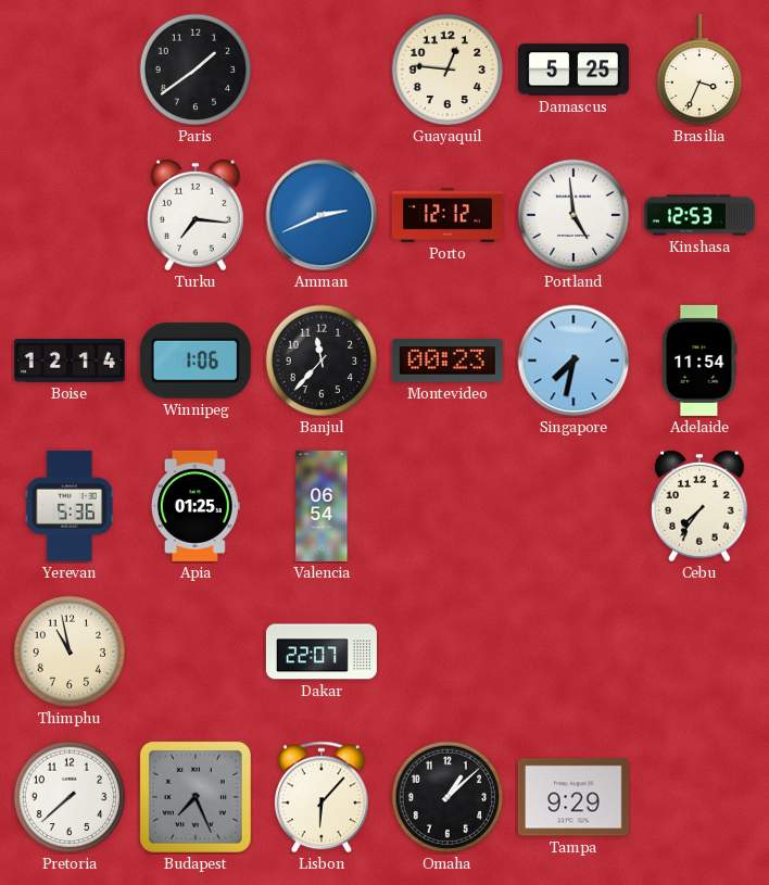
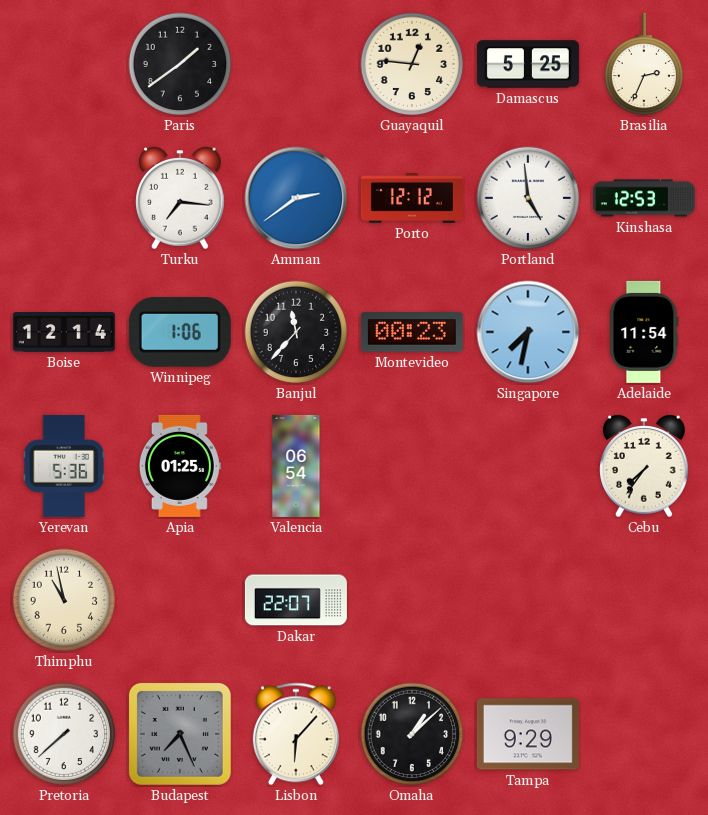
Brasilia: 3:34 -> 2:34 (643, 64)
Amman: 2:41 -> 2:39 (296, 198)
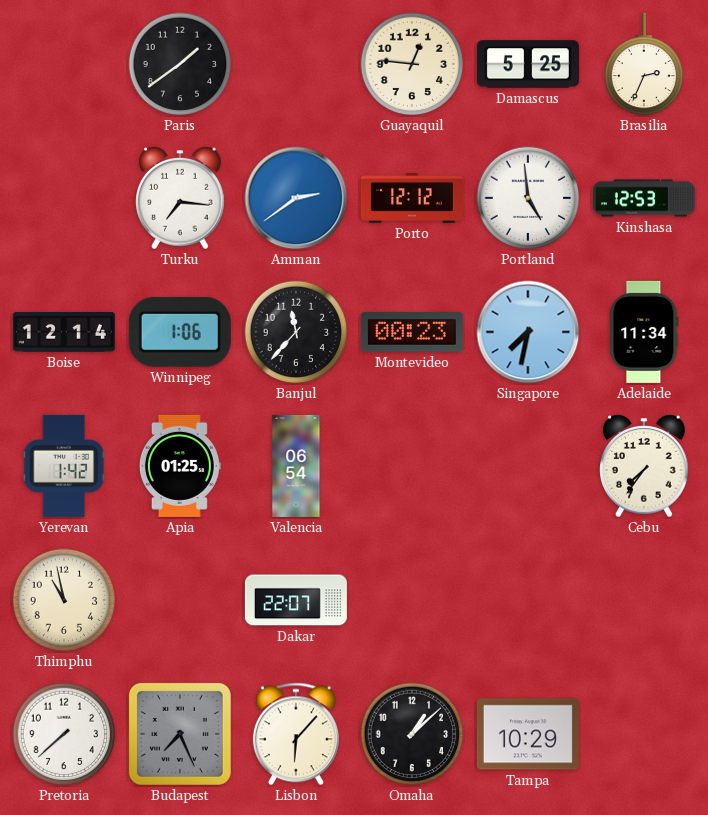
Adelaide: 11:54 -> 11:34 (644, 332)
Yerevan: 5:36 -> 1:42 (63, 466)
Tampa: 9:29 -> 10:29 (528, 734)
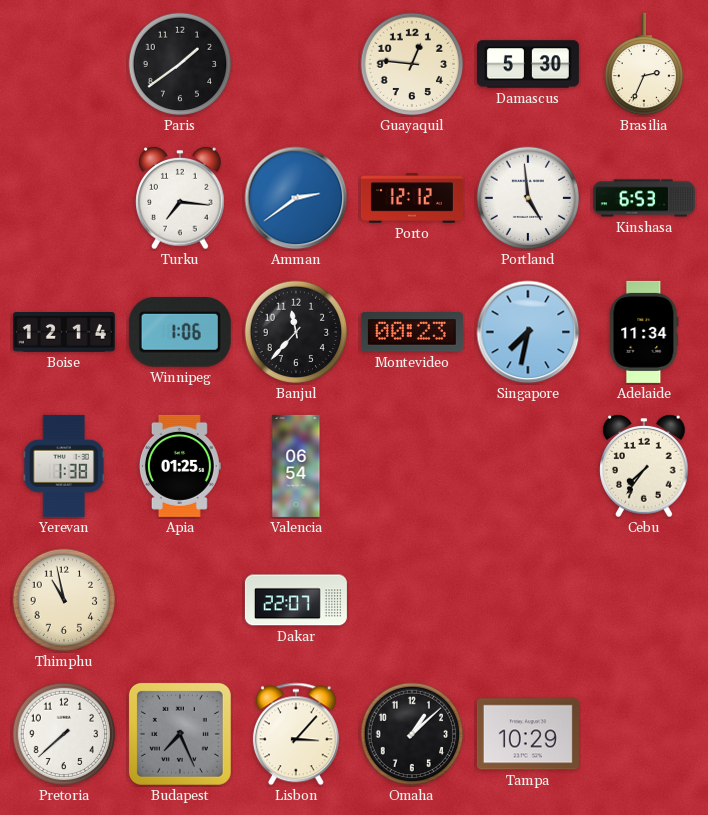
Damascus: 5:25 -> 5:30 (528, 64)
Kinshasa: 12:53 -> 6:53 (644, 198)
Yerevan: 1:42 -> 1:38 (63, 466)
Lisbon: 6:07 -> 3:07 (296, 734)
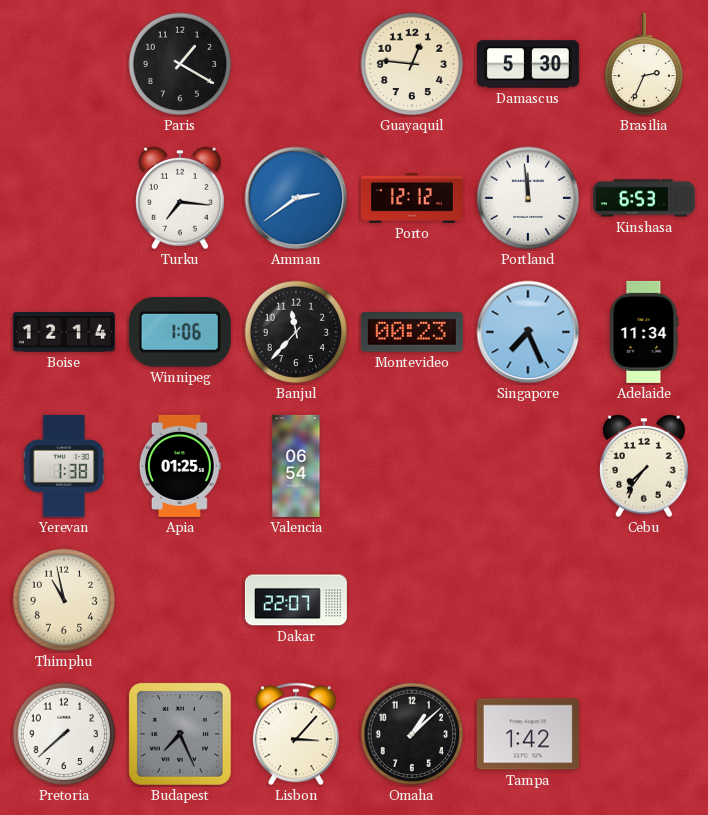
Paris: 1:39 -> 1:20 (180, 64)
Portland: 4:59 -> 11:59 (528, 198)
Singapore: 7:32 -> 7:26 (528, 332)
Tampa: 10:29 -> 1:42 (528, 734)
